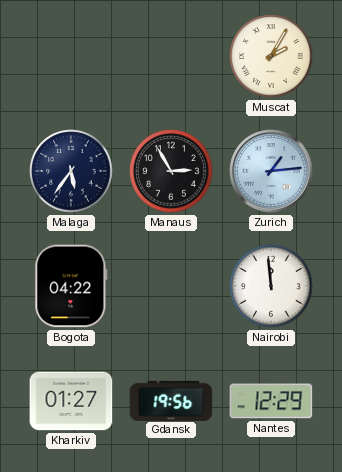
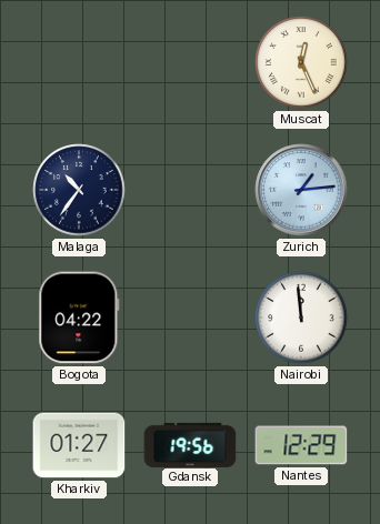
Muscat: 2:05 -> 12:26 (301, 62)
Malaga: 5:36 -> 10:36 (79, 190)
Manaus: 2:55 -> none (171, 171)
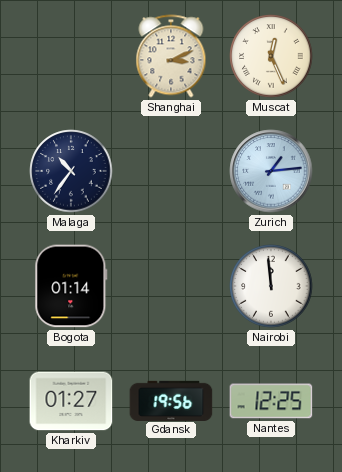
Shanghai: none -> 3:11 (171, 56)
Bogota: 04:22 -> 01:14 (71, 286)
Nantes: 12:29 -> 12:25 (271, 401)
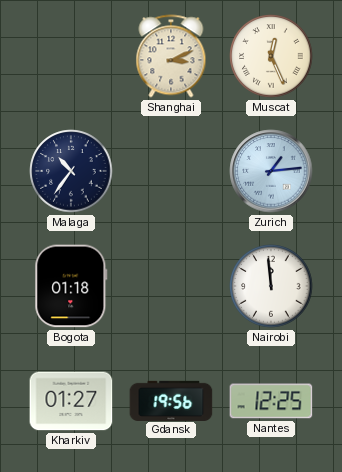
Bogota: 01:14 -> 01:18 (71, 286)
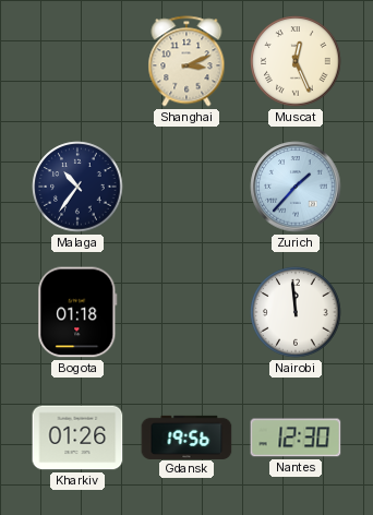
Zurich: 1:14 -> 1:37 (296, 187)
Kharkiv: 01:27 -> 01:26 (77, 438)
Nantes: 12:25 -> 12:30 (296, 438)
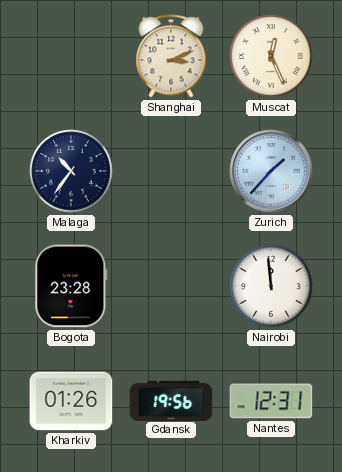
Bogota: 01:18 -> 23:28 (71, 286)
Nantes: 12:30 -> 12:31 (271, 401)
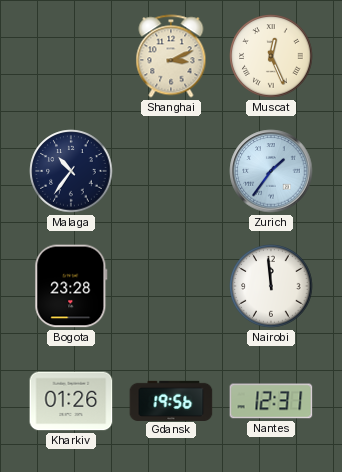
Zurich: 1:37 -> 1:36 (271, 171)
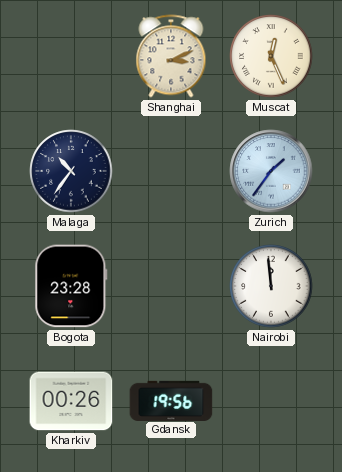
Kharkiv: 01:26 -> 00:26 (71, 401)
Nantes: 12:31 -> none (271, 401)
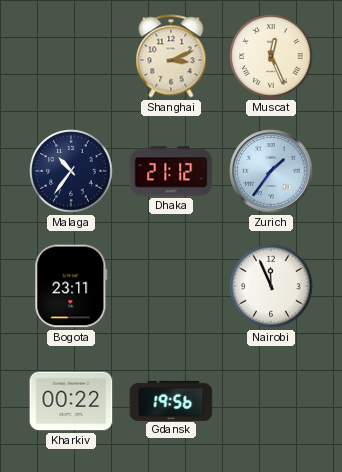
Dhaka: none -> 21:12 (171, 171)
Bogota: 23:28 -> 23:11 (71, 286)
Nairobi: 11:59 -> 11:56 (271, 286)
Kharkiv: 00:26 -> 00:22 (71, 401)
